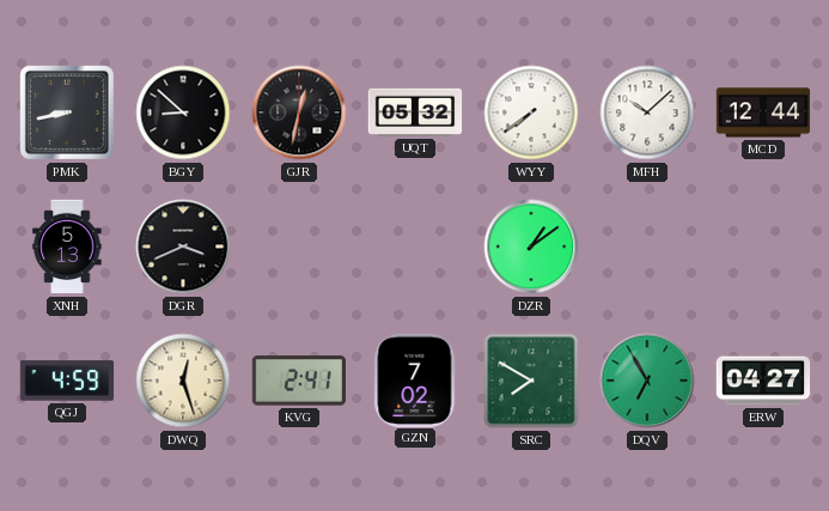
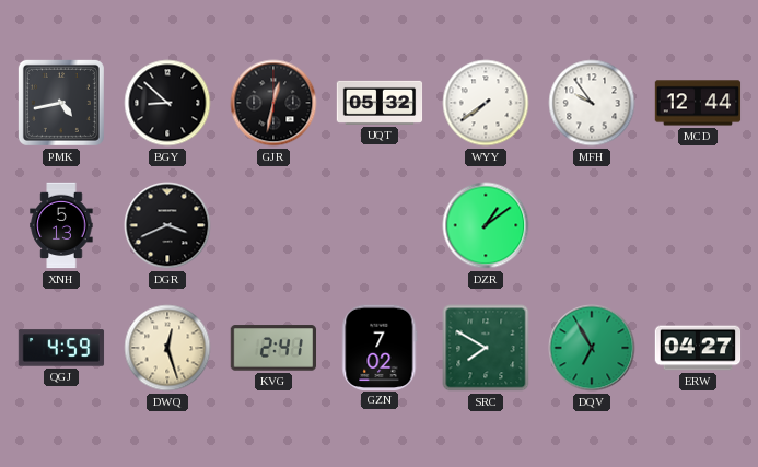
PMK: 8:43 -> 4:43 (61, 103)
MFH: 10:08 -> 9:54 (592, 103)
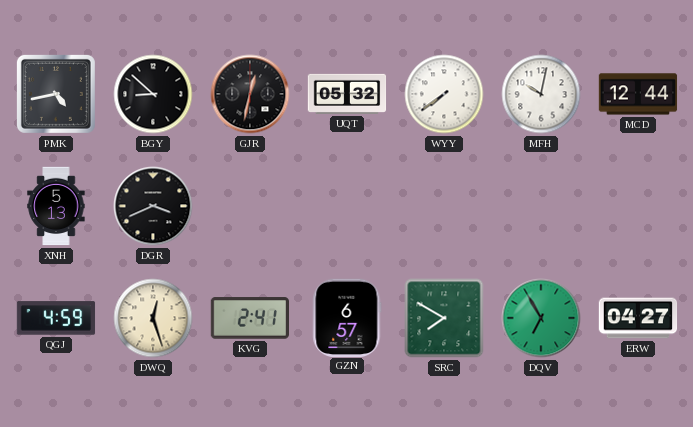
MFH: 9:54 -> 10:02 (541, 94)
DZR: 1:09 -> none (486, 225)
GZN: 7:02 -> 6:57 (347, 317)
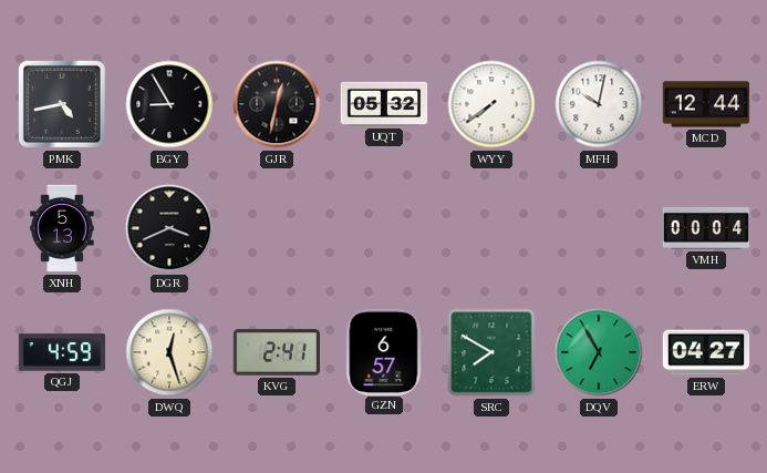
BGY: 8:52 -> 8:55 (169, 104)
VMH: none -> 00:04 (706, 228)
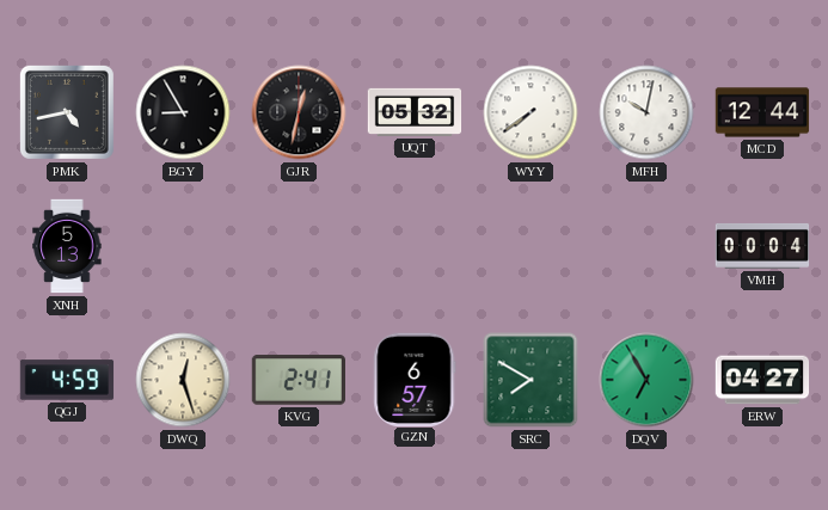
DGR: 3:41 -> none (169, 228)
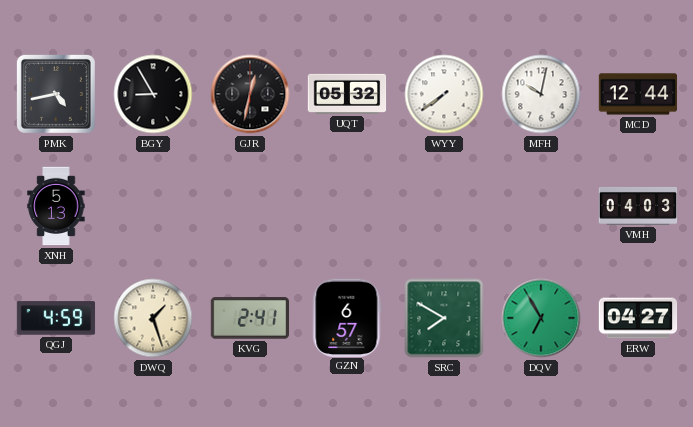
VMH: 00:04 -> 04:03 (638, 206)
DWQ: 12:27 -> 1:27 (153, 318)
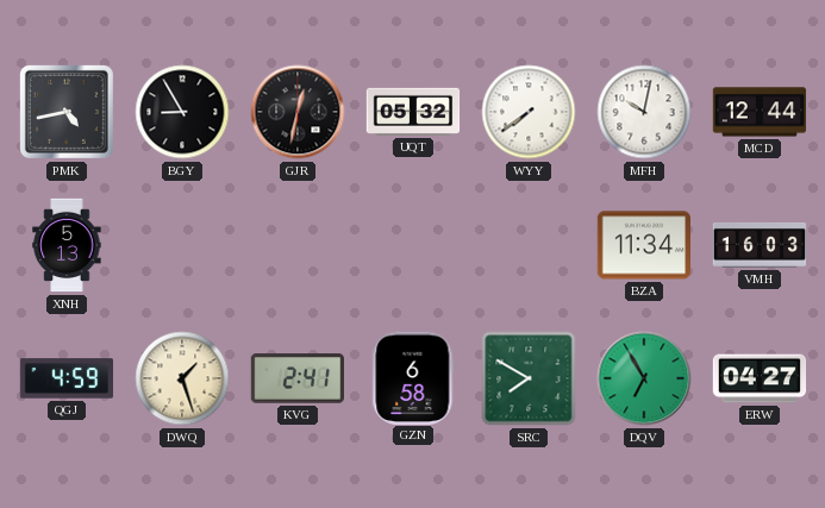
BZA: none -> 11:34 (643, 245)
VMH: 04:03 -> 16:03 (760, 245)
GZN: 6:57 -> 6:58 (413, 377)
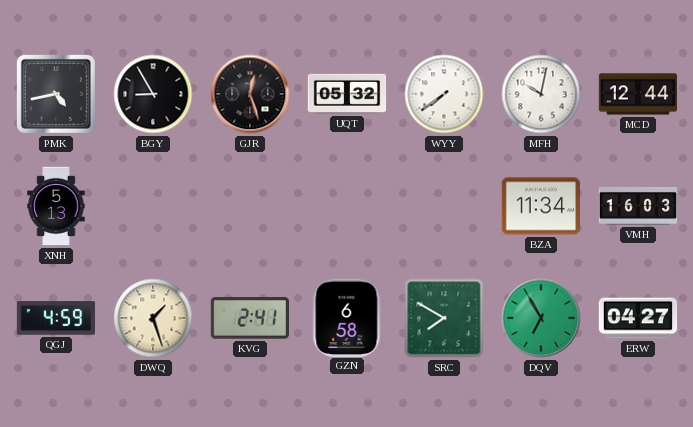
GJR: 12:32 -> 12:27 (250, 94)
